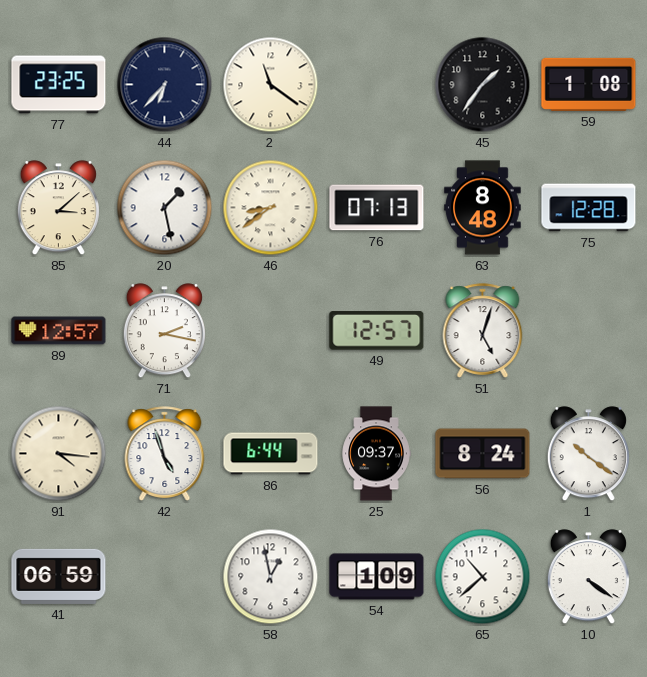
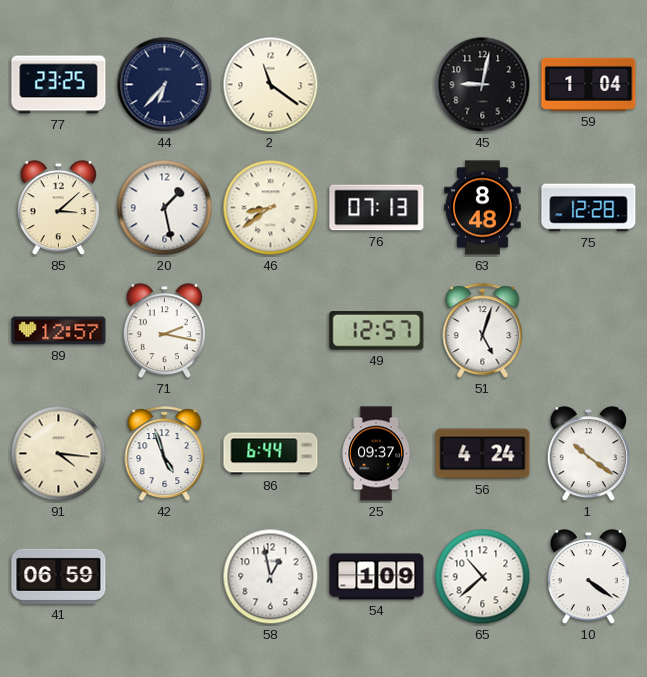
45: 1:36 -> 9:02 (483, 85)
59: 1:08 -> 1:04 (589, 84)
56: 8:24 -> 4:24 (483, 454)
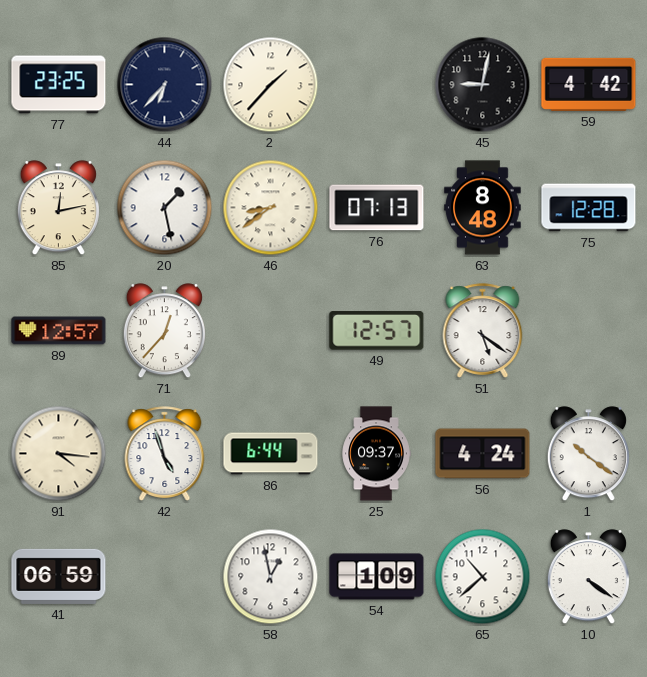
2: 11:21 -> 1:37 (271, 85)
59: 1:04 -> 4:42 (589, 84)
85: 3:08 -> 12:13 (58, 208)
71: 2:17 -> 12:37 (164, 331)
51: 5:03 -> 5:21 (483, 331)
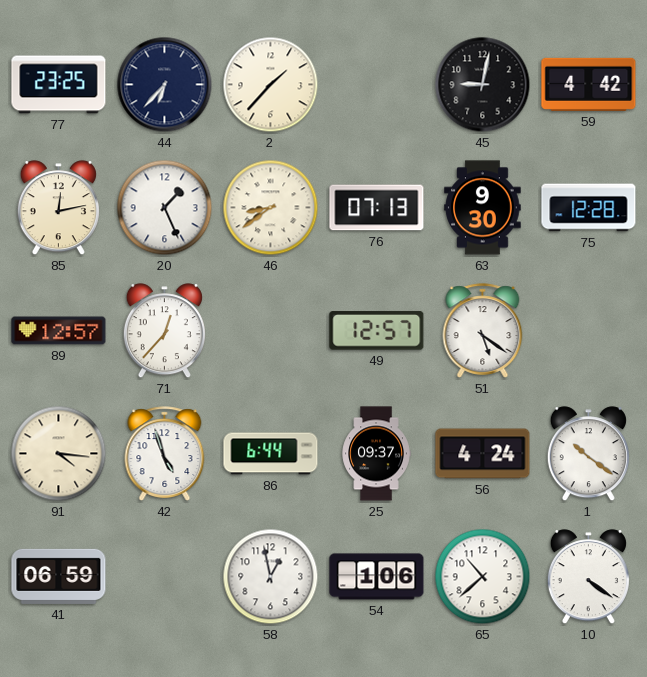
20: 1:28 -> 1:26 (165, 208)
63: 8:48 -> 9:30 (483, 208)
54: 1:09 -> 1:06 (377, 577)
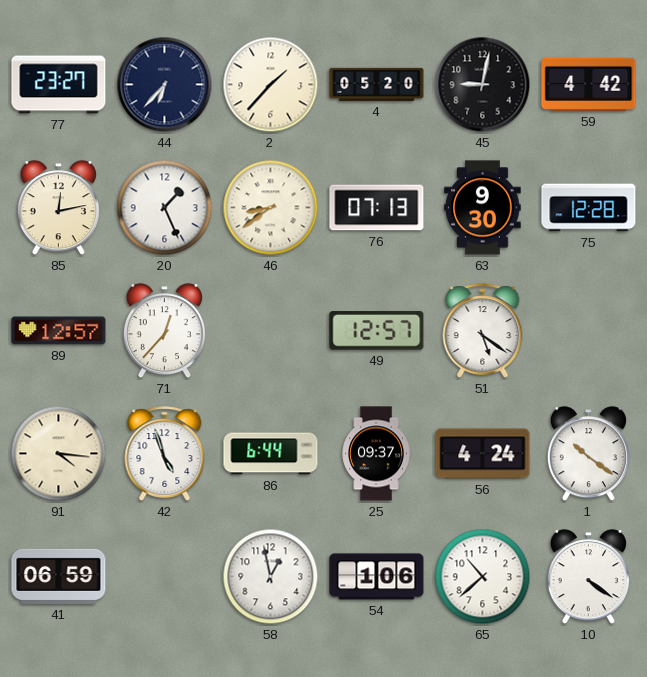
77: 23:25 -> 23:27 (59, 85)
4: none -> 05:20 (377, 84)
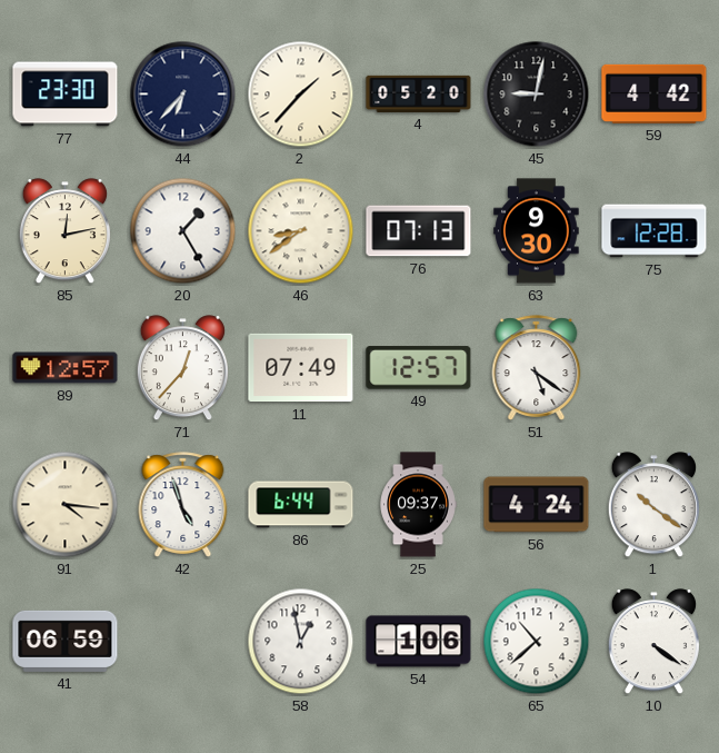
77: 23:27 -> 23:30 (66, 95)
20: 1:26 -> 1:25 (183, 231)
11: none -> 07:49 (301, 368)
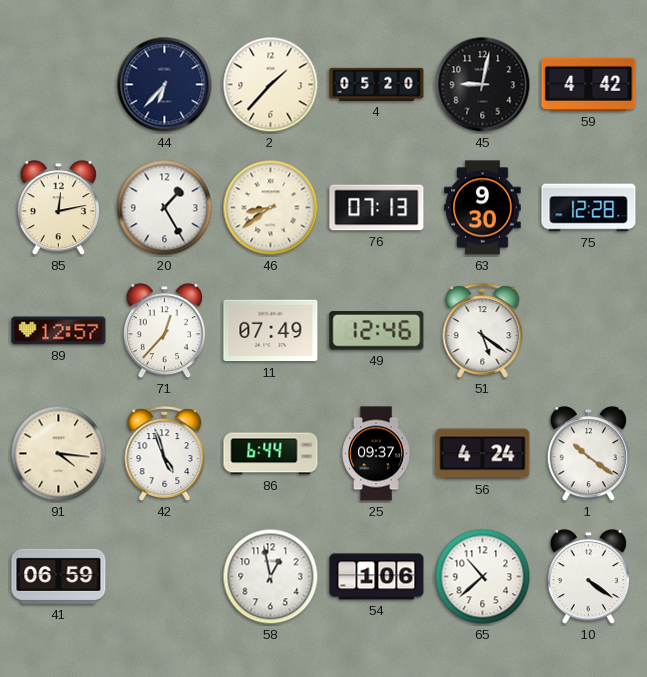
77: 23:30 -> none (66, 95)
49: 12:57 -> 12:46 (377, 331)
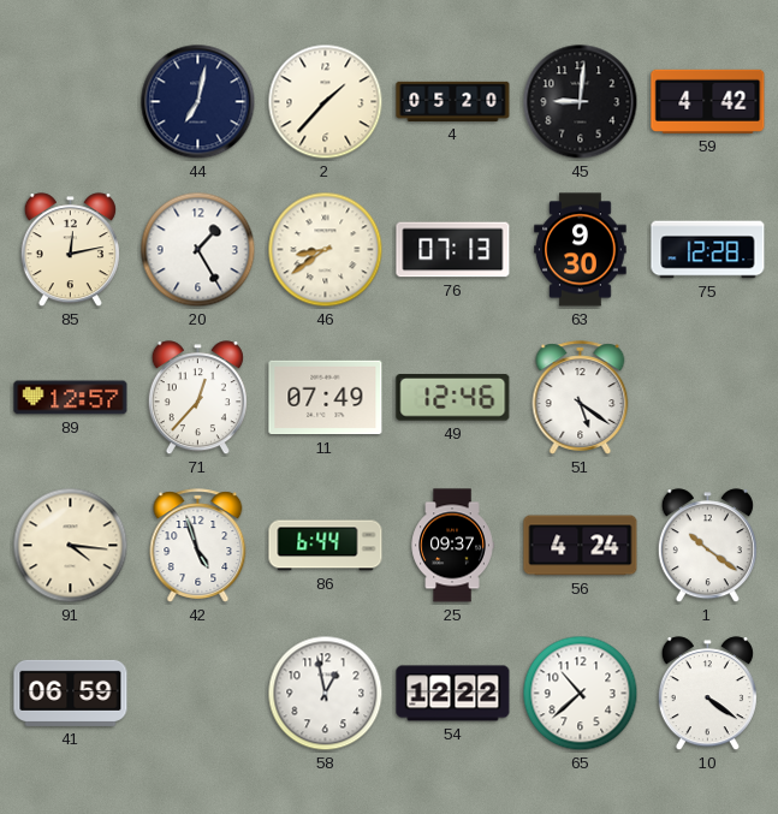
44: 6:37 -> 7:02 (198, 102)
45: 9:02 -> 9:01 (581, 102)
54: 1:06 -> 12:22 (453, 694)
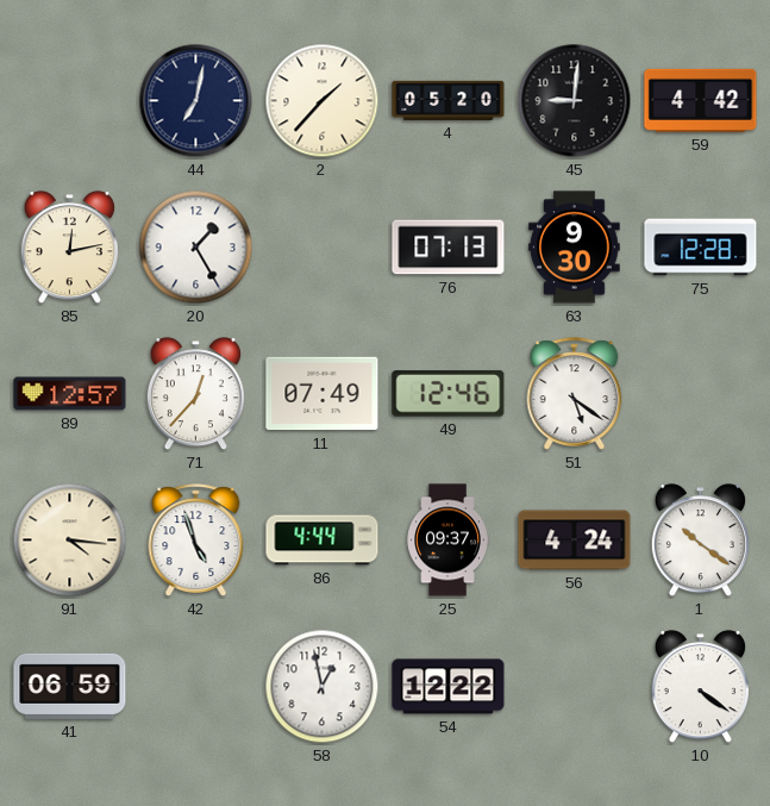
46: 8:39 -> none (326, 250)
86: 6:44 -> 4:44 (323, 541)
65: 10:38 -> none (581, 694)
